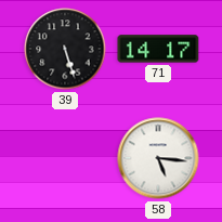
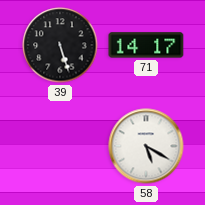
58: 5:16 -> 5:20 (146, 146)
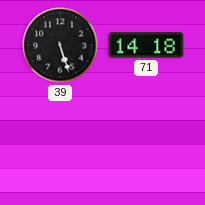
71: 14:17 -> 14:18 (146, 45)
58: 5:20 -> none (146, 146)
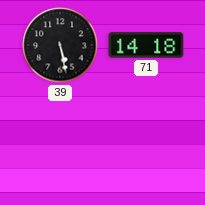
39: 5:27 -> 5:28 (60, 45)
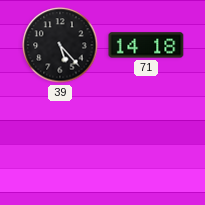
39: 5:28 -> 5:23 (60, 45)
